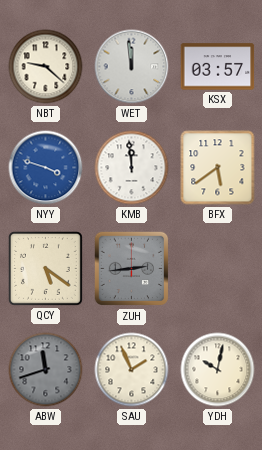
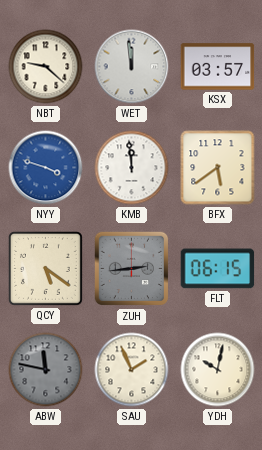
FLT: none -> 06:15 (218, 269)
ABW: 11:42 -> 11:47 (46, 370)
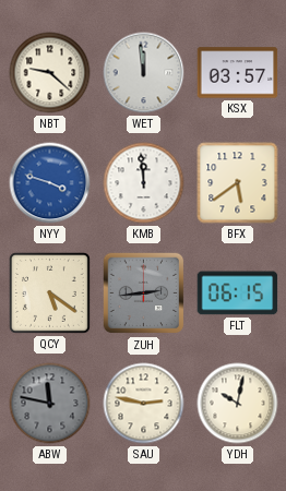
SAU: 1:56 -> 2:47 (144, 404)
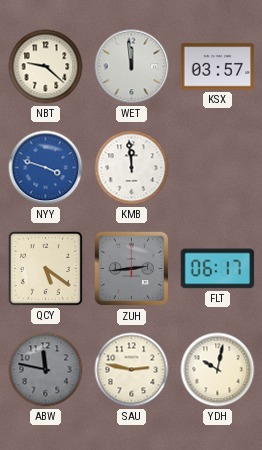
BFX: 5:39 -> none (238, 183)
FLT: 06:15 -> 06:17 (218, 269)
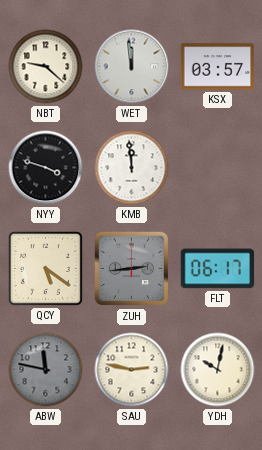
NYY dial: blue -> black (46, 168)
